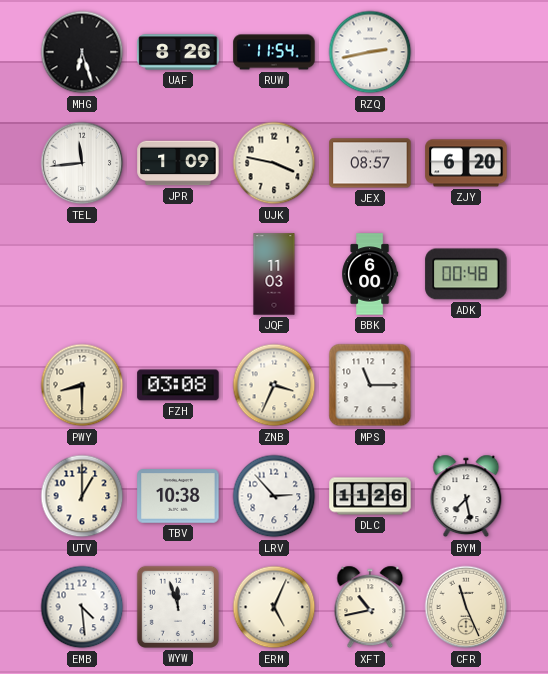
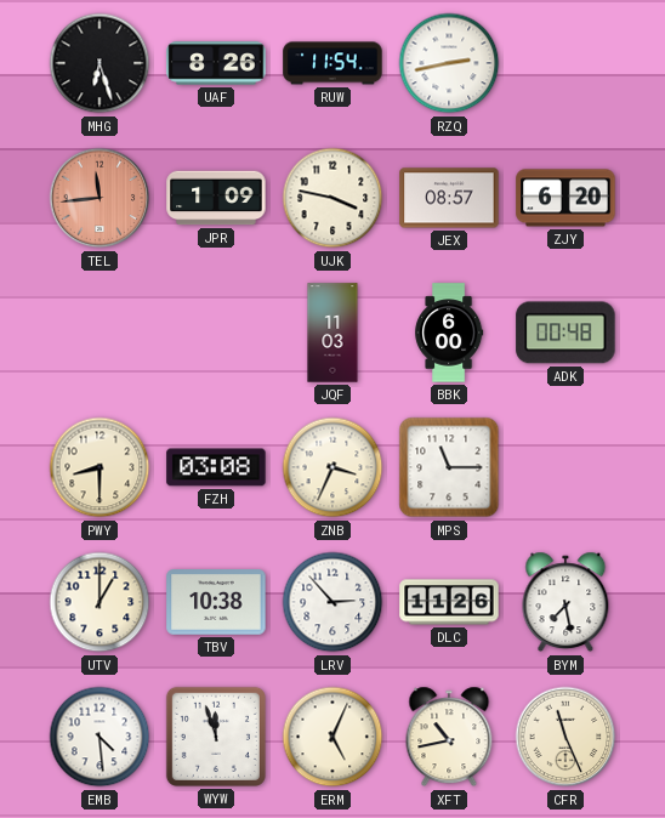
TEL dial: white -> salmon (100, 198)
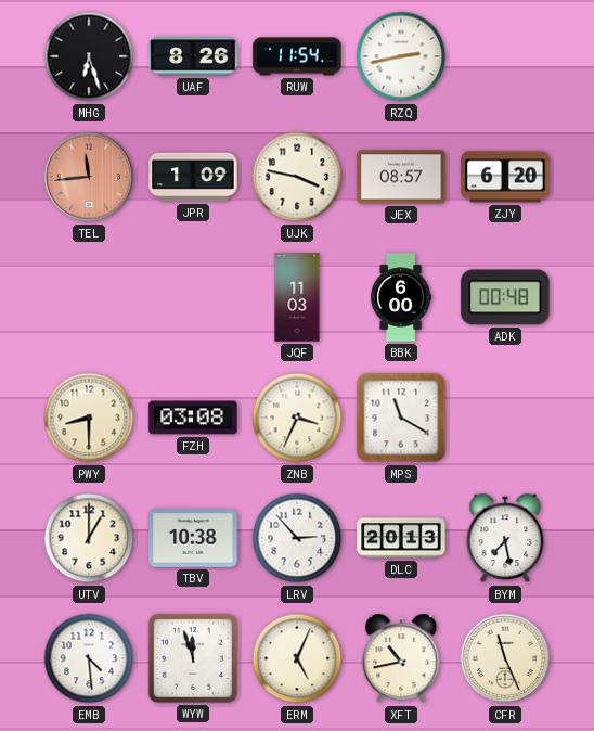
MPS: 11:15 -> 11:20 (401, 418)
DLC: 11:26 -> 20:13 (401, 538)
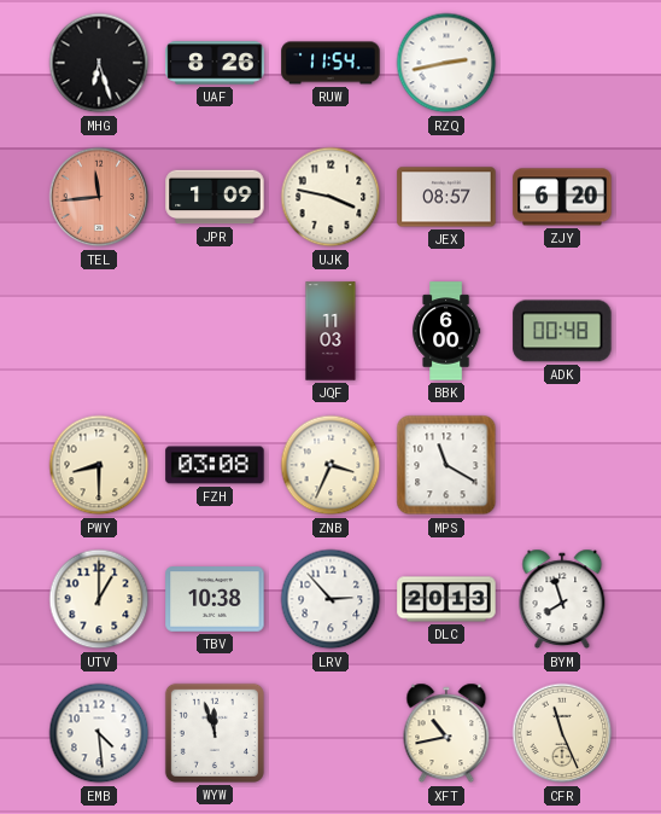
BYM: 7:28 -> 7:57 (562, 599)
ERM: 5:04 -> none (297, 658)
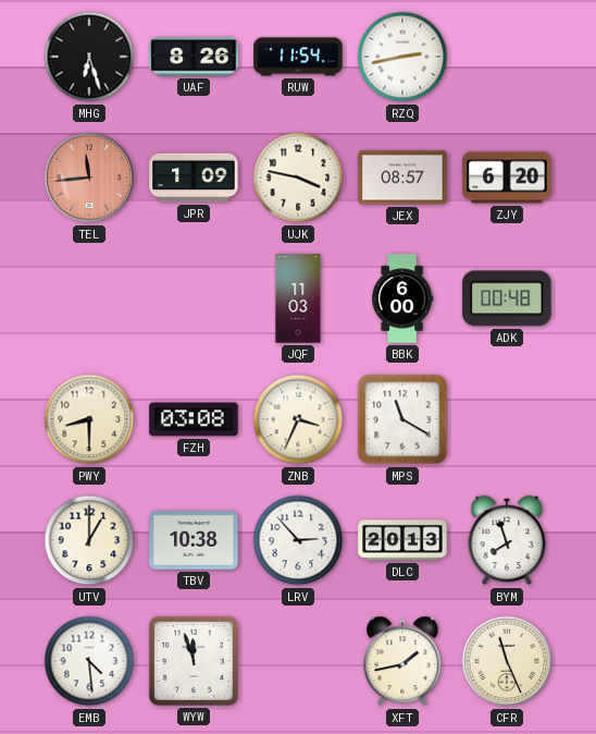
XFT: 10:43 -> 1:43 (402, 661)
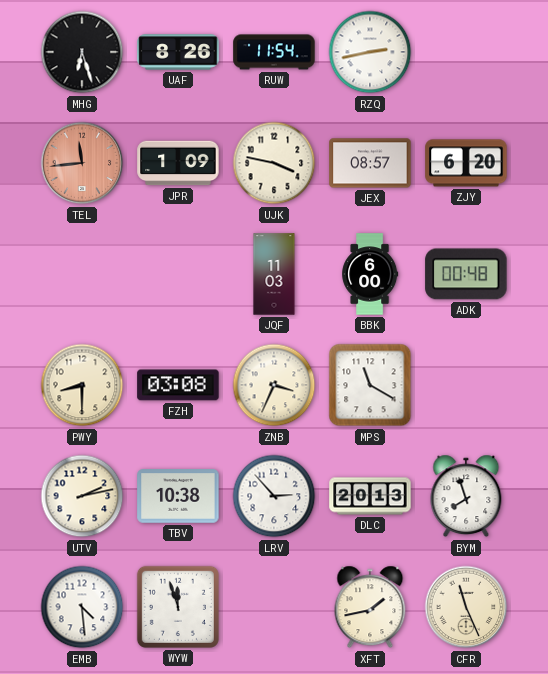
UTV: 1:00 -> 2:13 (82, 496)
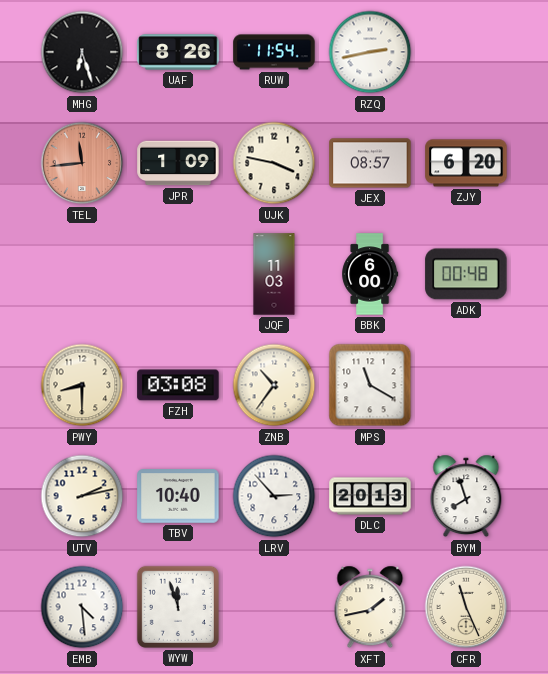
ZNB: 3:34 -> 10:36 (274, 385)
TBV: 10:38 -> 10:40 (178, 496)
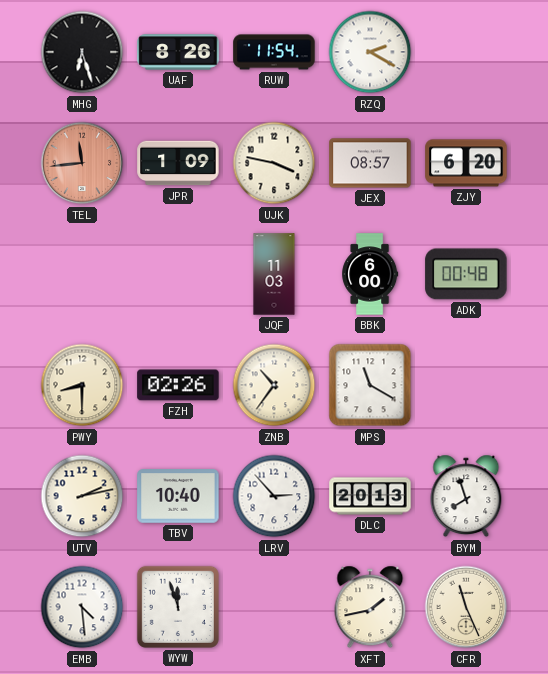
RZQ: 2:43 -> 2:20 (370, 52)
FZH: 03:08 -> 02:26 (178, 385)
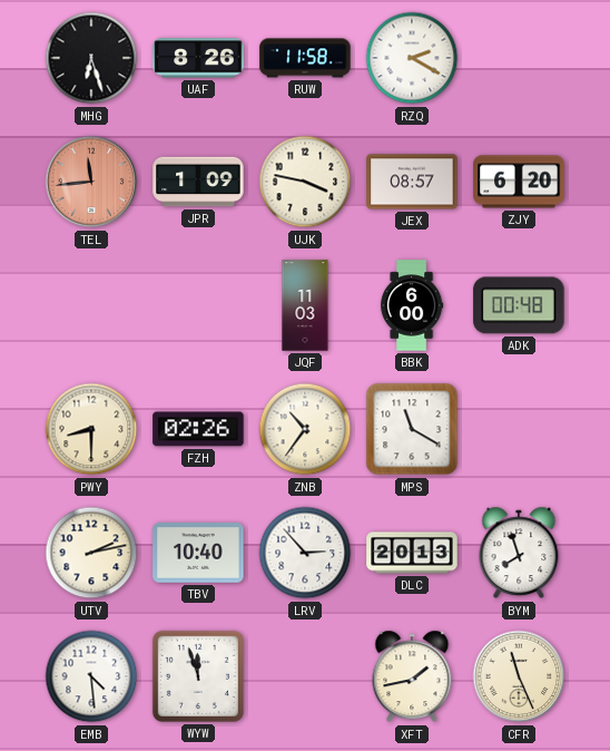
RUW: 11:54 -> 11:58 (305, 58)
